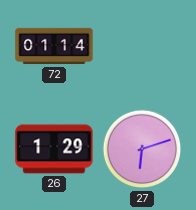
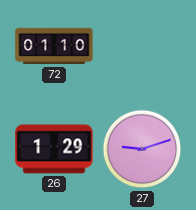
72: 01:14 -> 01:10 (54, 46)
27: 6:12 -> 9:12 (142, 149)
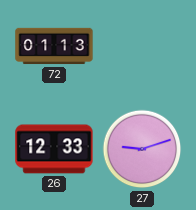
72: 01:10 -> 01:13 (54, 46)
26: 1:29 -> 12:33 (54, 149)
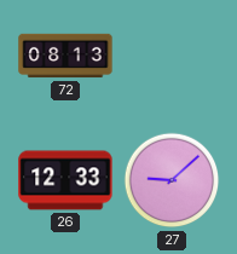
72: 01:13 -> 08:13 (65, 56)
27: 9:12 -> 9:08 (172, 180)
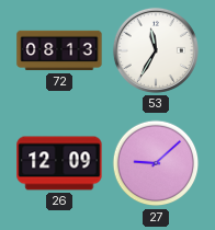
53: none -> 11:35 (156, 50)
26: 12:33 -> 12:09 (59, 163)
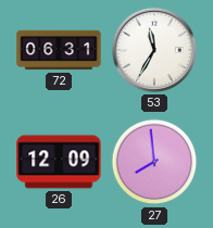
72: 08:13 -> 06:31 (59, 50)
27: 9:08 -> 7:59 (154, 162)
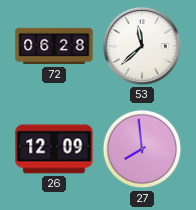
72: 06:31 -> 06:28 (54, 46)
53: 11:35 -> 11:38 (142, 46)
